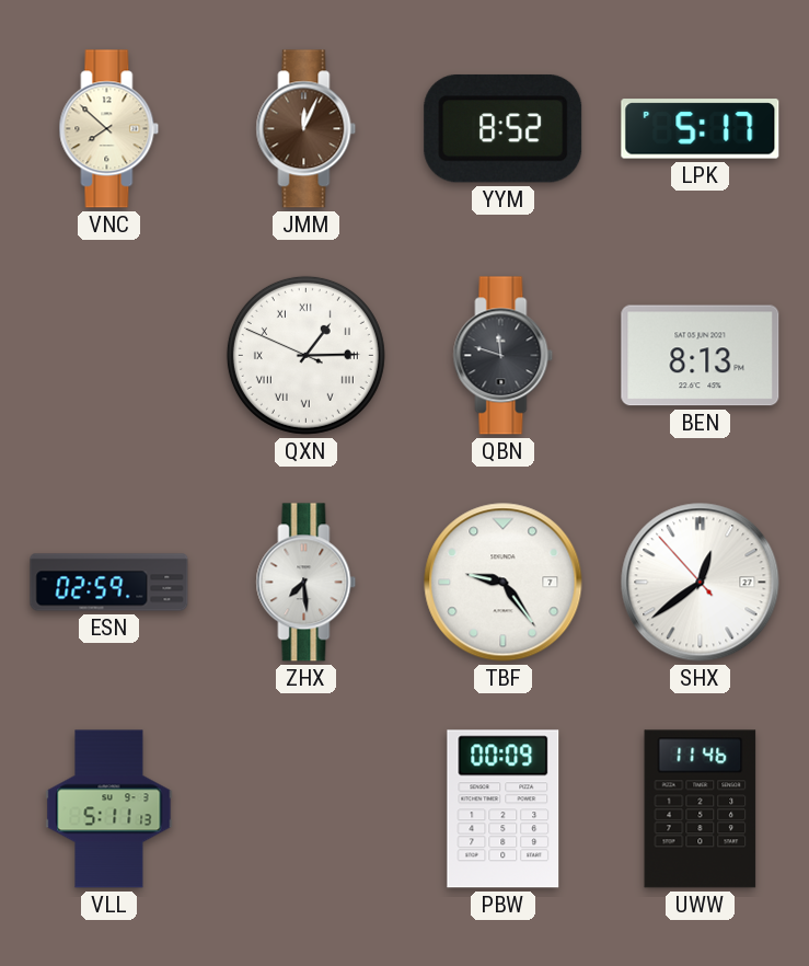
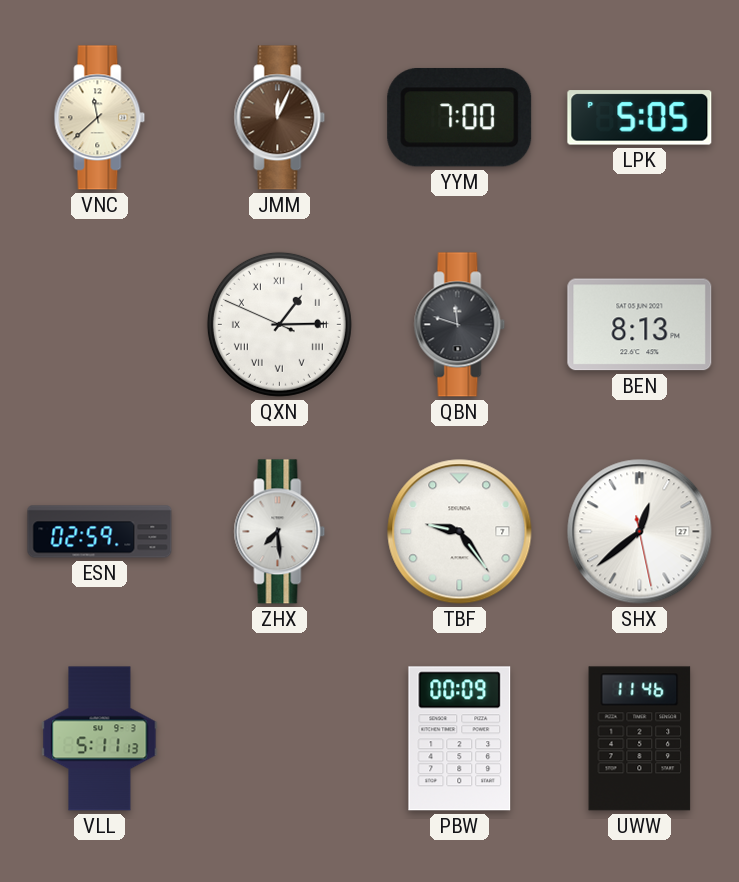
VNC: 7:52 -> 11:38 (100, 118)
YYM: 8:52 -> 7:00 (460, 117)
LPK: 5:17 -> 5:05 (640, 118)
SHX: 12:38:53 -> 12:38:28 (640, 532)
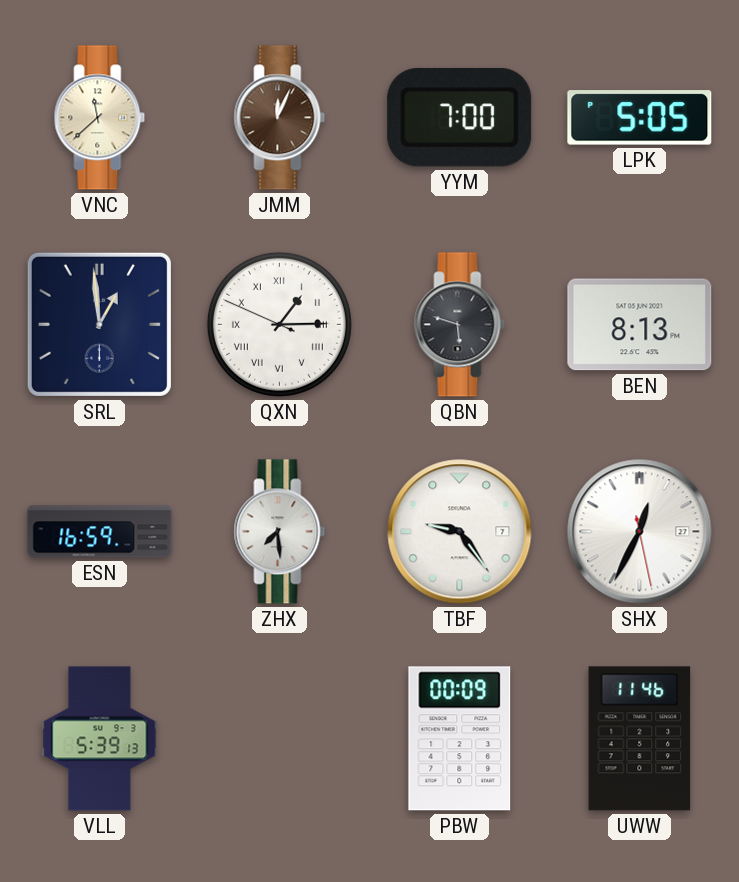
SRL: none -> 12:59 (99, 324)
QBN: 11:48 -> 5:48 (460, 325)
ESN: 02:59 -> 16:59 (100, 532)
SHX: 12:38 -> 12:34 (640, 532)
VLL: 5:11 -> 5:39 (100, 739)
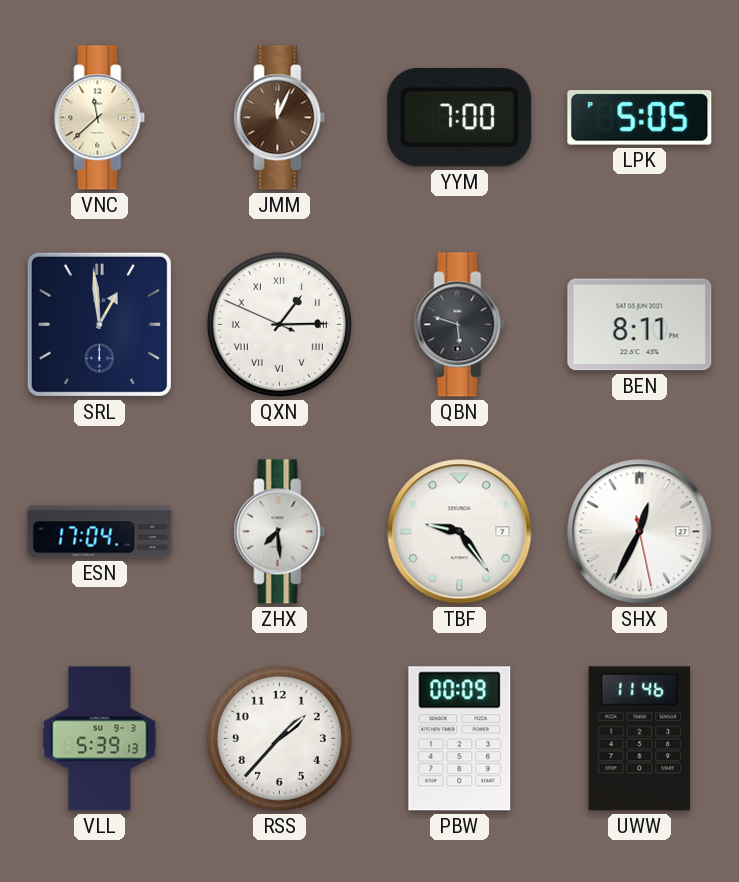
BEN: 8:13 -> 8:11 (640, 325)
ESN: 16:59 -> 17:04 (100, 532)
RSS: none -> 1:37 (279, 738)
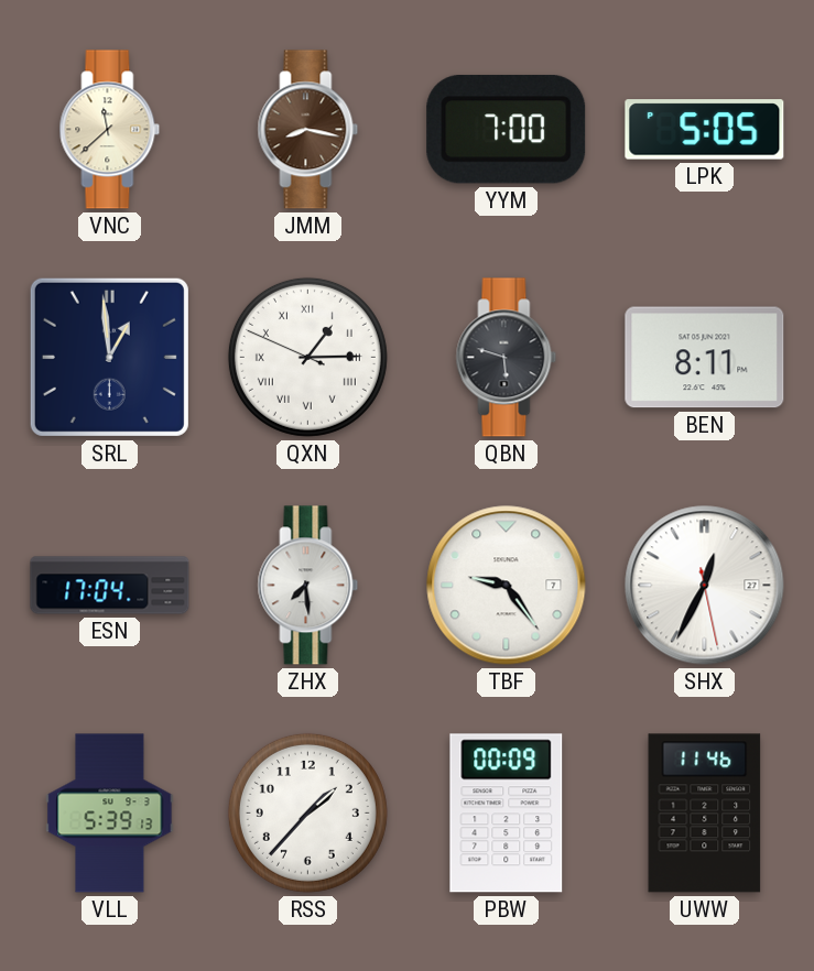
JMM: 12:04 -> 8:17 (308, 130)
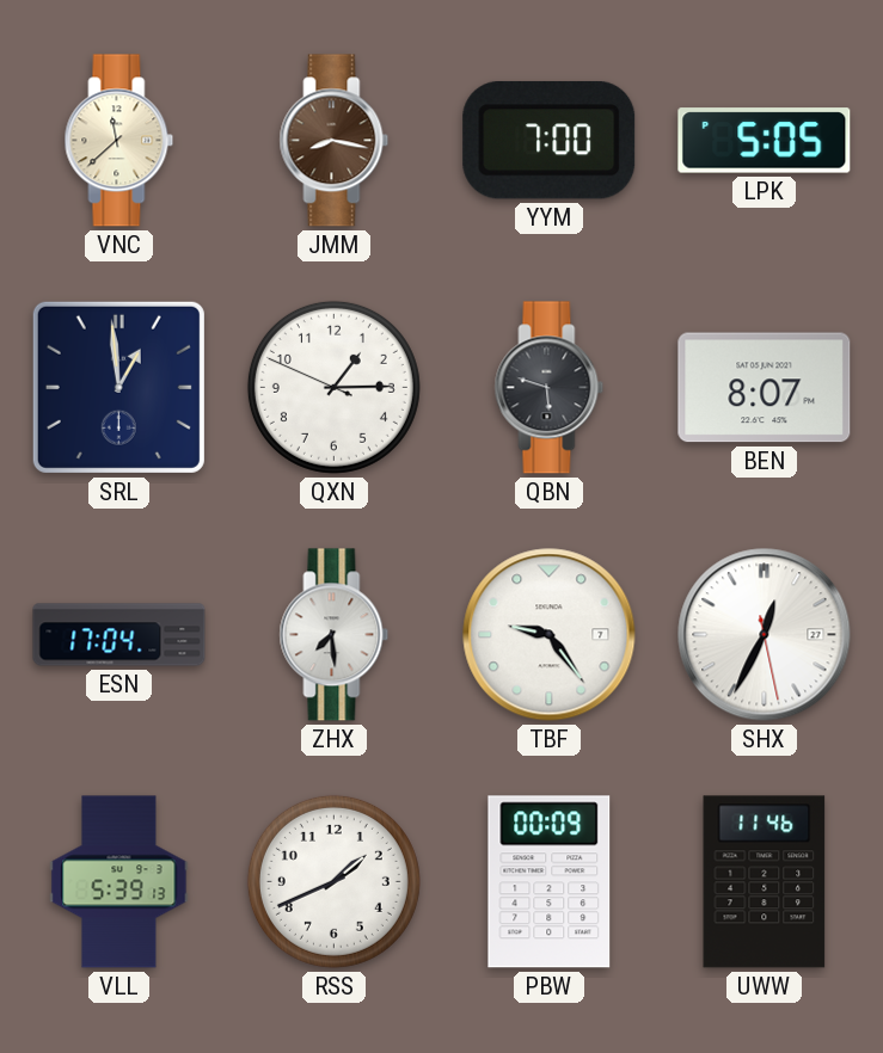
QXN numerals: Roman -> Arabic (333, 387)
BEN: 8:11 -> 8:07 (765, 388)
RSS: 1:37 -> 1:41 (333, 881)
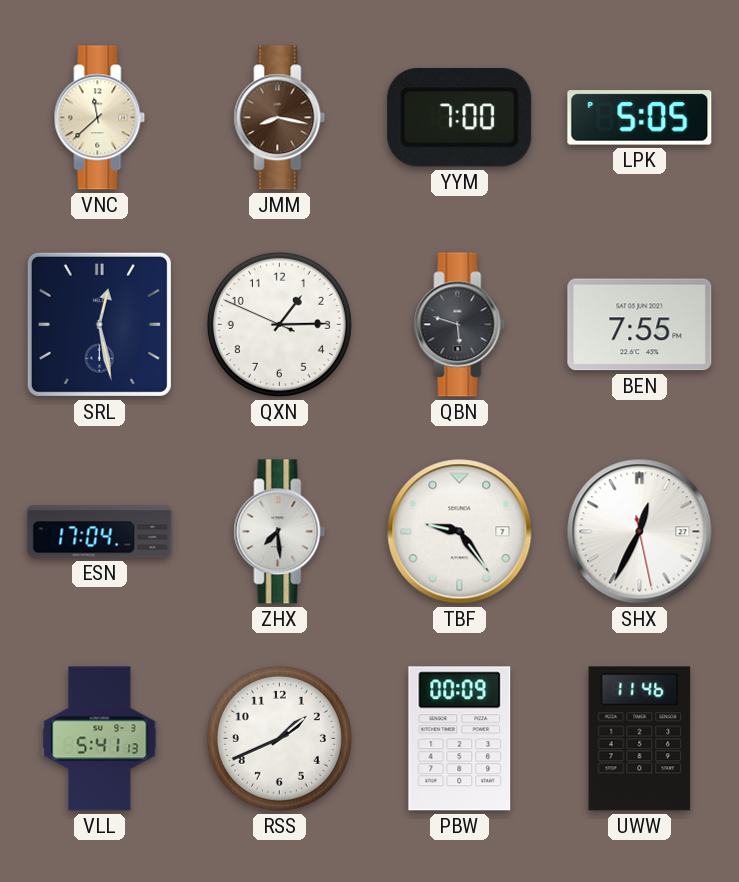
SRL: 12:59 -> 12:28 (99, 324)
BEN: 8:07 -> 7:55 (640, 325)
VLL: 5:39 -> 5:41 (100, 739)
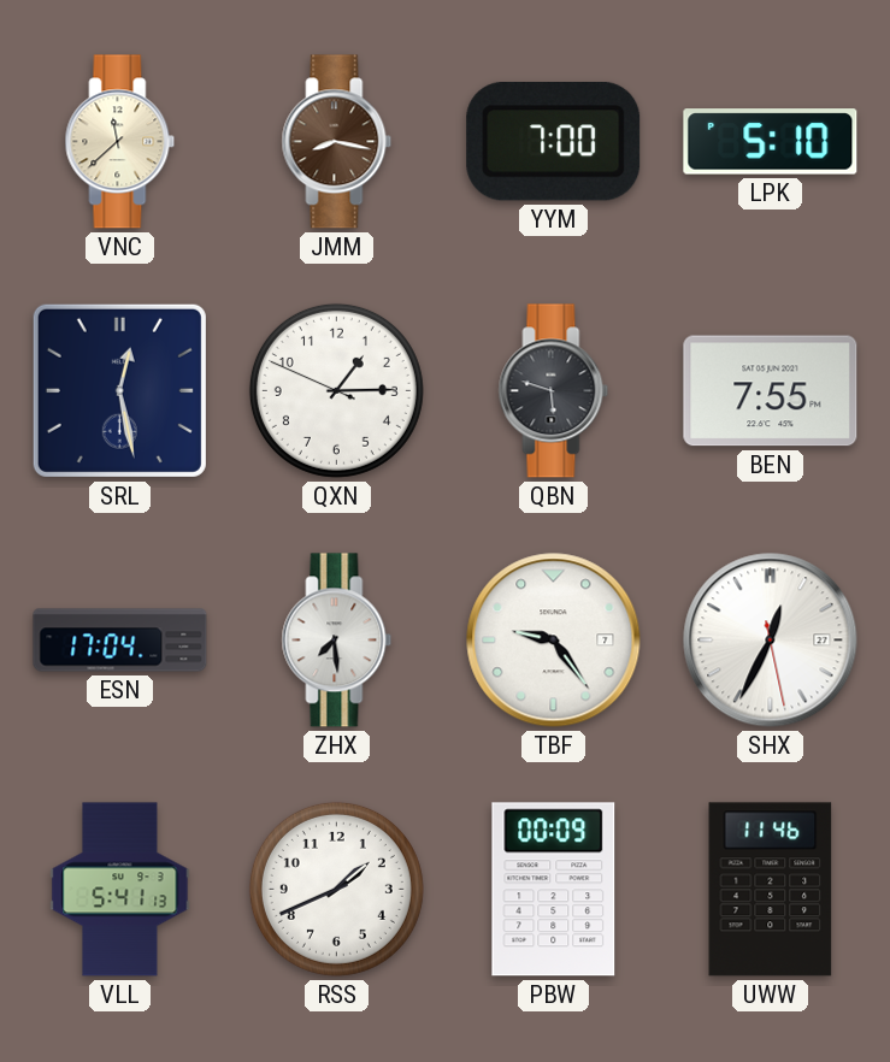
LPK: 5:05 -> 5:10 (771, 142)
